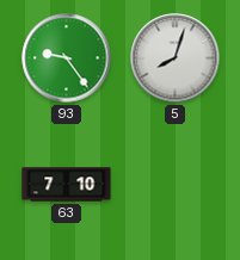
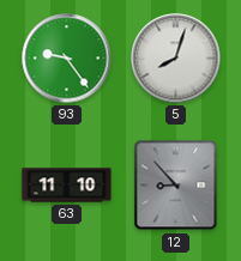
63: 7:10 -> 11:10 (67, 186)
12: none -> 8:53 (176, 186)
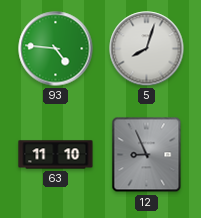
93: 9:24 -> 4:46 (56, 49)
12: 8:53 -> 8:56 (147, 155)
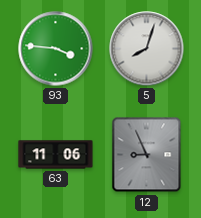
93: 4:46 -> 3:46 (56, 49)
63: 11:10 -> 11:06 (56, 155)
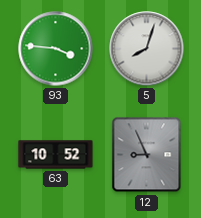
63: 11:06 -> 10:52 (56, 155)
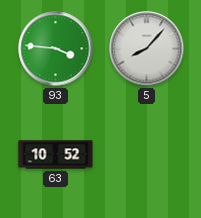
5: 8:03 -> 8:07 (147, 49)
12: 8:56 -> none (147, 155)
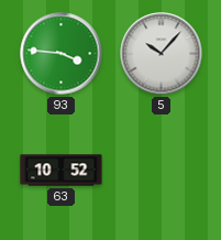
5: 8:07 -> 10:07 (162, 54)
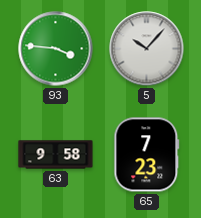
63: 10:52 -> 9:58 (56, 155)
65: none -> 7:23 (147, 155)
